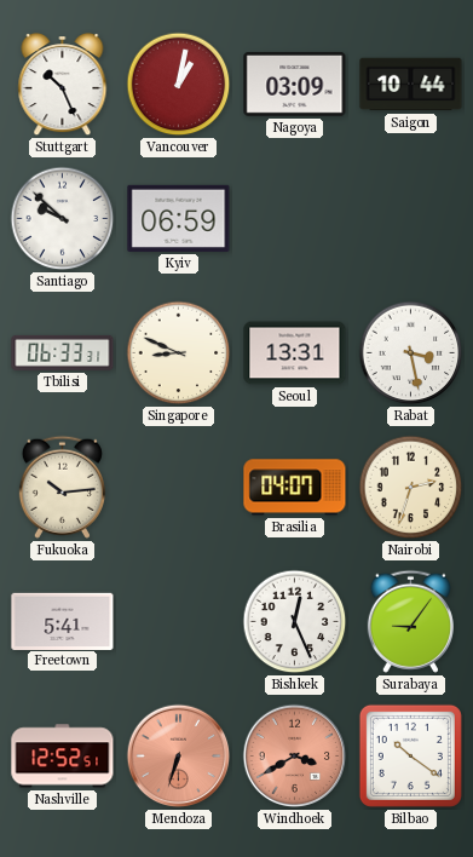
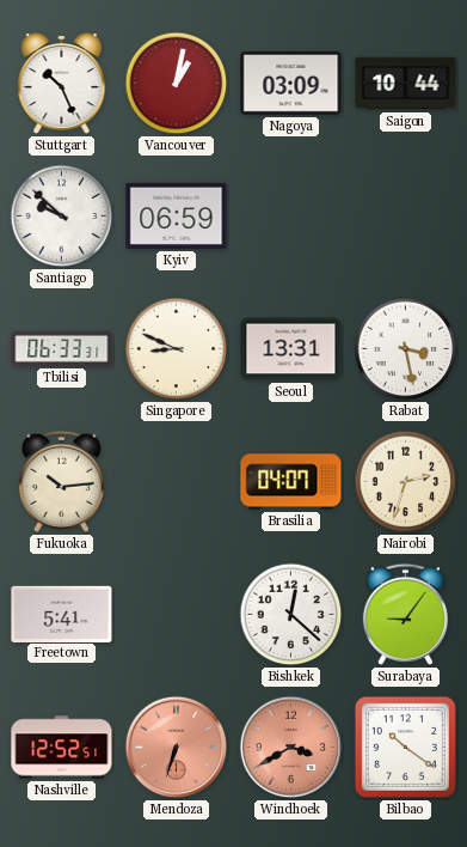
Bishkek: 12:26 -> 12:22 (291, 615)
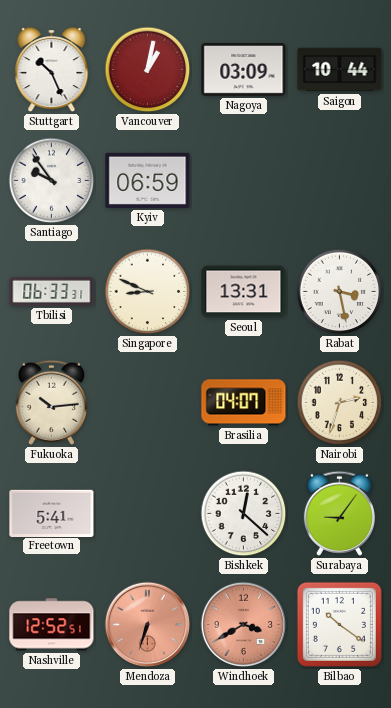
Santiago: 9:52 -> 9:54 (52, 181)
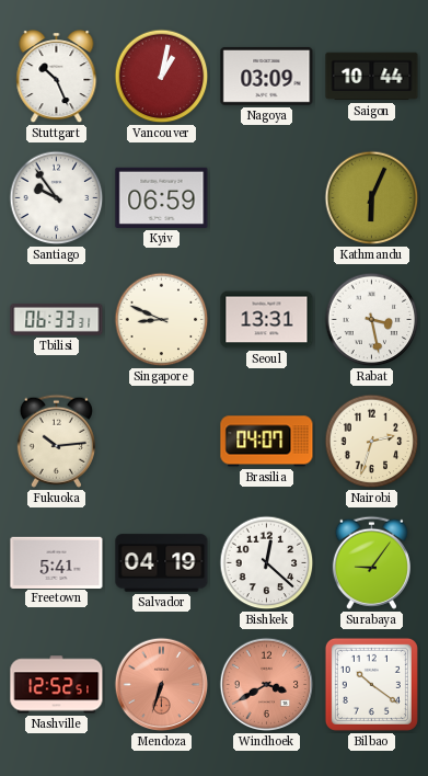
Kathmandu: none -> 6:04 (372, 198)
Salvador: none -> 04:19 (162, 563)
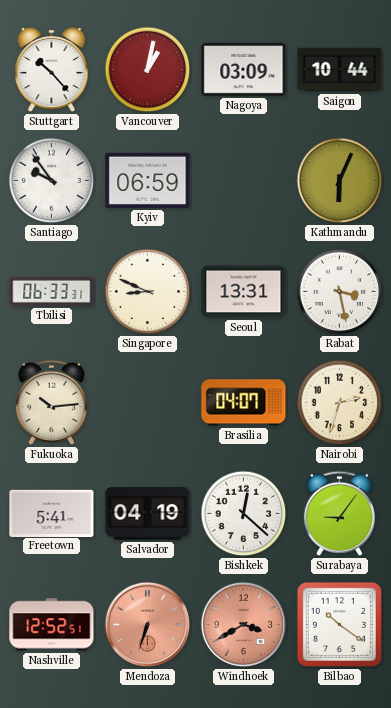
Stuttgart: 10:26 -> 10:23 (52, 71)
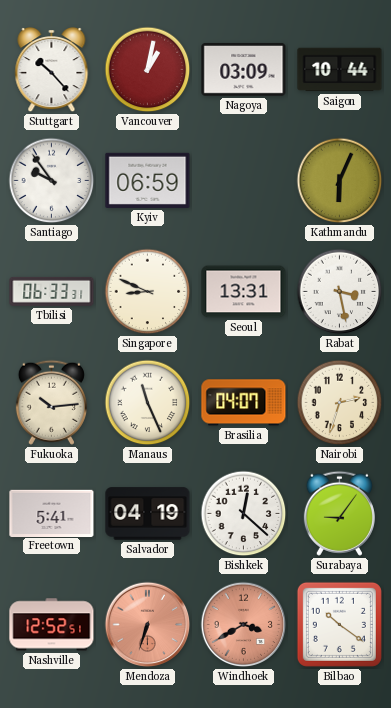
Manaus: none -> 11:26 (148, 403)
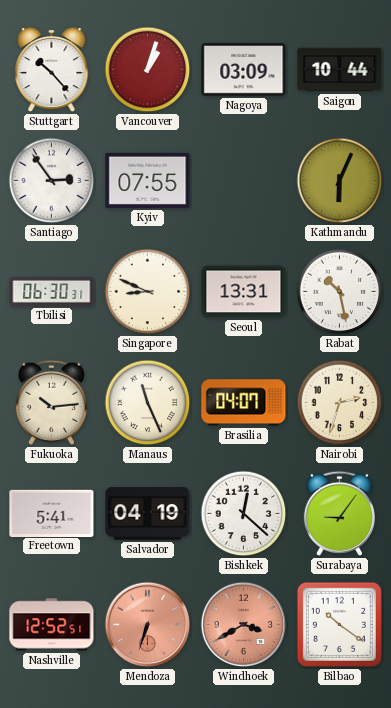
Vancouver: 1:02 -> 1:03 (148, 70)
Santiago: 9:54 -> 2:54 (52, 181)
Kyiv: 06:59 -> 07:55 (148, 180)
Tbilisi: 06:33 -> 06:30 (52, 291)
Rabat: 3:28 -> 10:28 (340, 292)
